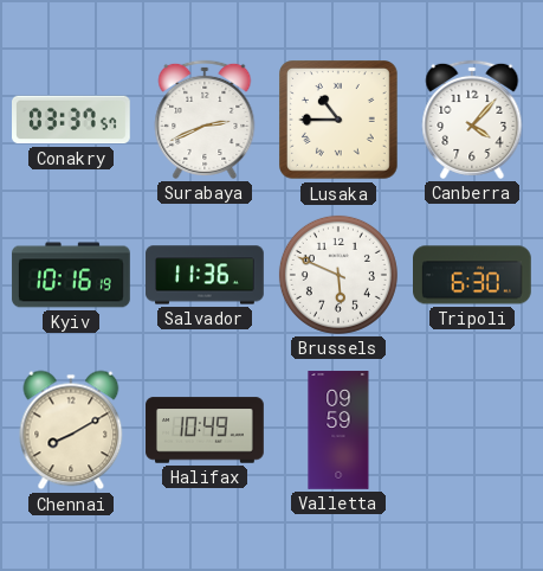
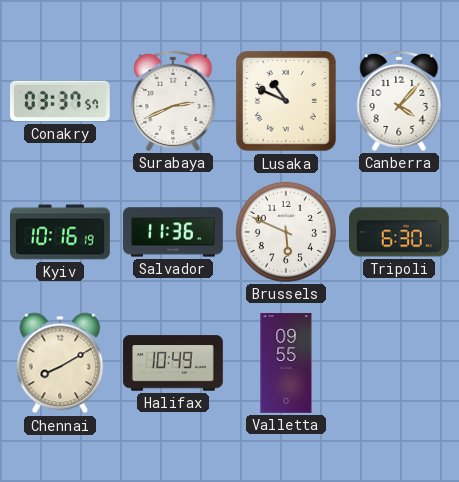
Lusaka: 10:45 -> 10:49 (287, 102)
Valletta: 09:59 -> 09:55 (286, 363)
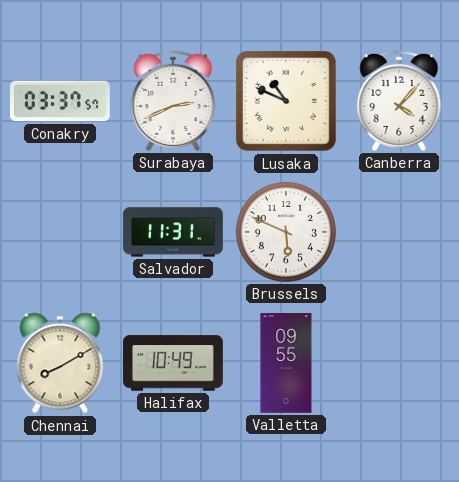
Kyiv: 10:16 -> none (60, 232)
Salvador: 11:36 -> 11:31 (173, 232)
Tripoli: 6:30 -> none (400, 232)
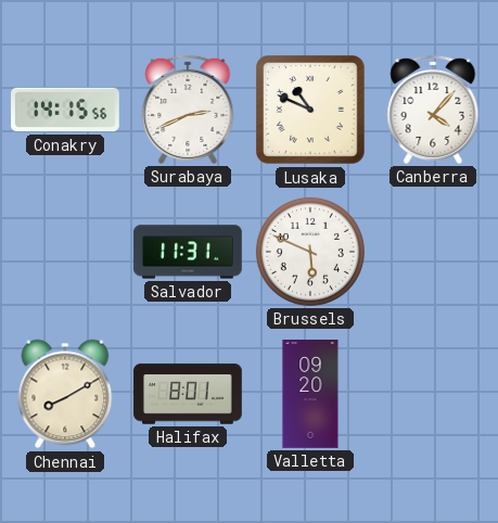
Conakry: 03:37 -> 14:15 (66, 110)
Halifax: 10:49 -> 8:01 (188, 394)
Valletta: 09:55 -> 09:20 (310, 394)
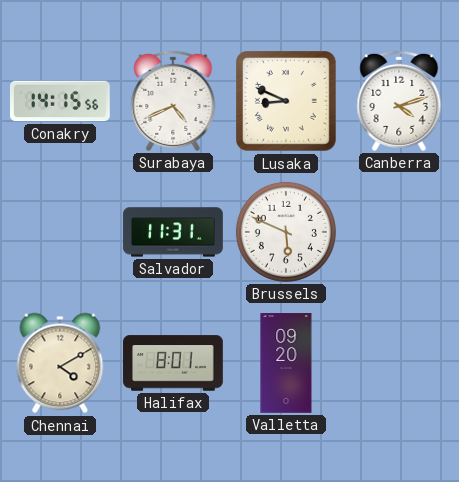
Surabaya: 2:41 -> 4:41 (173, 101)
Lusaka: 10:49 -> 8:49 (287, 102)
Canberra: 4:07 -> 4:12 (399, 101)
Chennai: 8:10 -> 4:10 (60, 363)
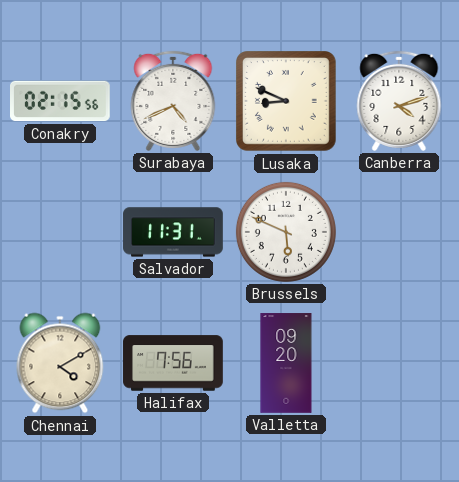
Conakry: 14:15 -> 02:15 (61, 101)
Halifax: 8:01 -> 7:56 (173, 363)
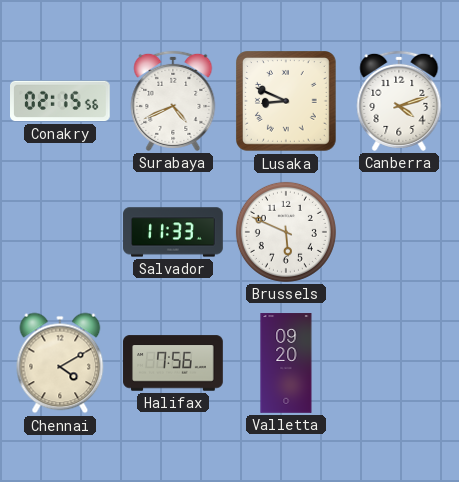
Salvador: 11:31 -> 11:33 (173, 232)
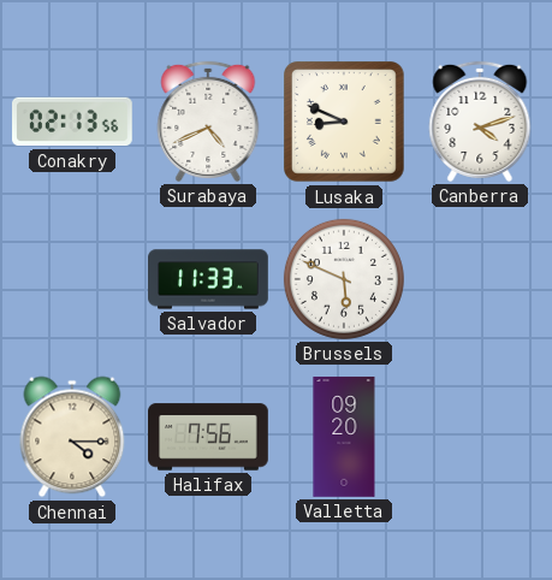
Conakry: 02:15 -> 02:13 (73, 122)
Chennai: 4:10 -> 4:15 (72, 437)
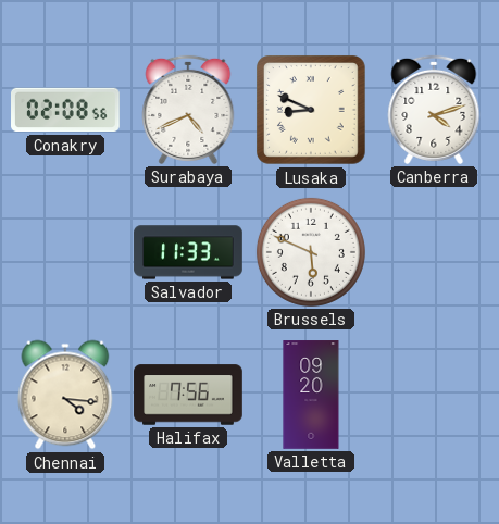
Conakry: 02:13 -> 02:08 (66, 110)
Chennai: 4:15 -> 4:16 (65, 395)
